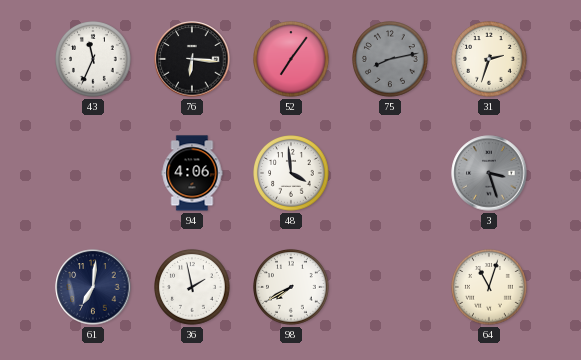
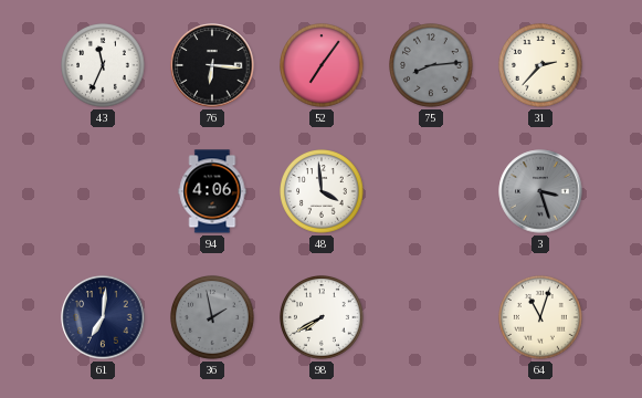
75: 8:13 -> 8:14 (432, 66)
31: 2:33 -> 2:37 (541, 66)
36 dial: white -> grey (213, 318)
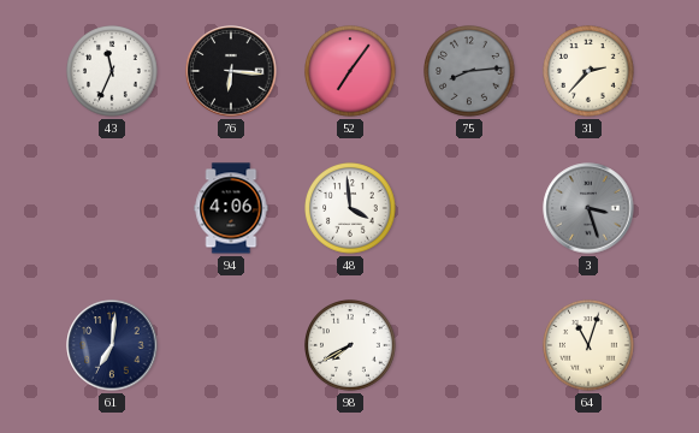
36: 1:58 -> none (213, 318)
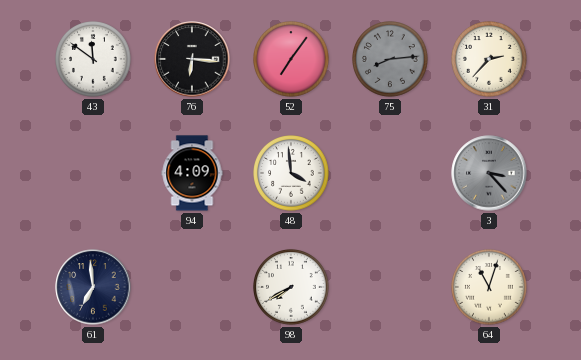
43: 11:34 -> 11:51 (94, 60)
94: 4:06 -> 4:09 (192, 173)
3: 3:27 -> 3:23 (489, 173)
61: 7:01 -> 6:59 (93, 287)
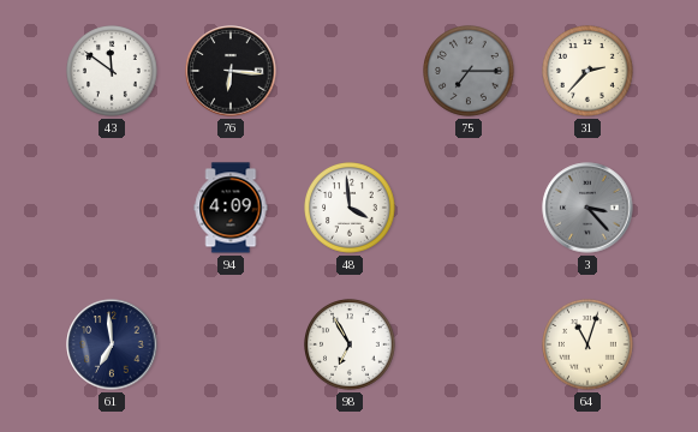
52: 7:06 -> none (292, 60)
75: 8:14 -> 7:15 (470, 72)
98: 7:40 -> 6:55 (351, 346)
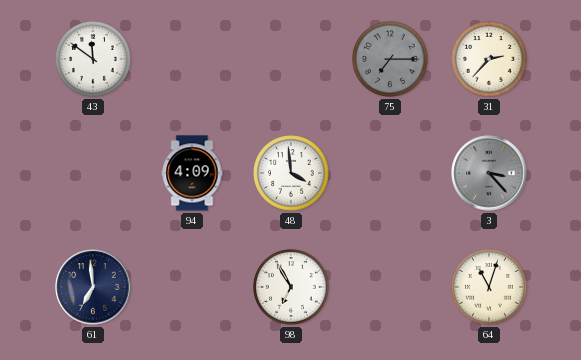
76: 6:16 -> none (231, 71)
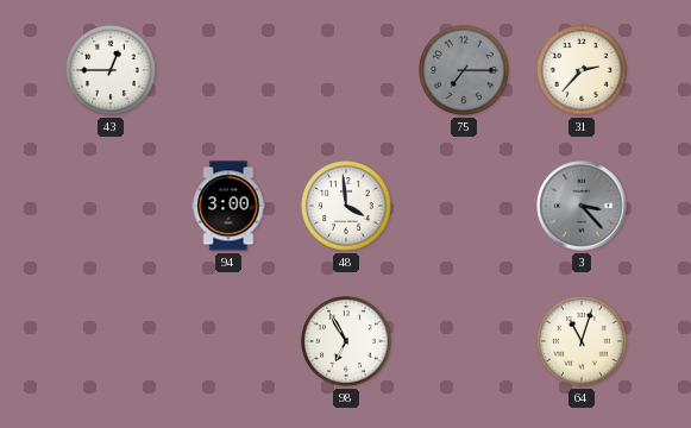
43: 11:51 -> 12:45 (112, 71)
94: 4:09 -> 3:00 (228, 206)
61: 6:59 -> none (93, 287)
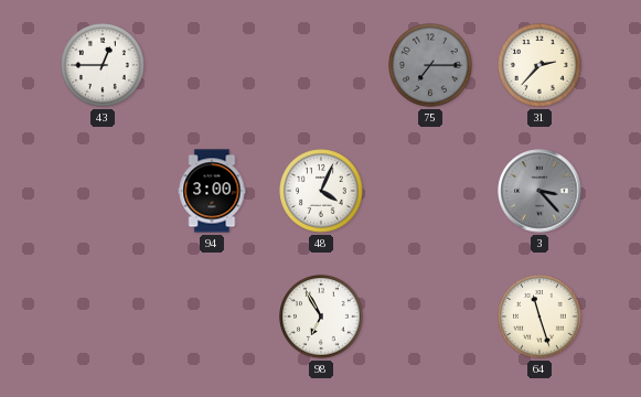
48: 3:59 -> 4:04 (322, 192)
64: 11:03 -> 11:27 (541, 318)
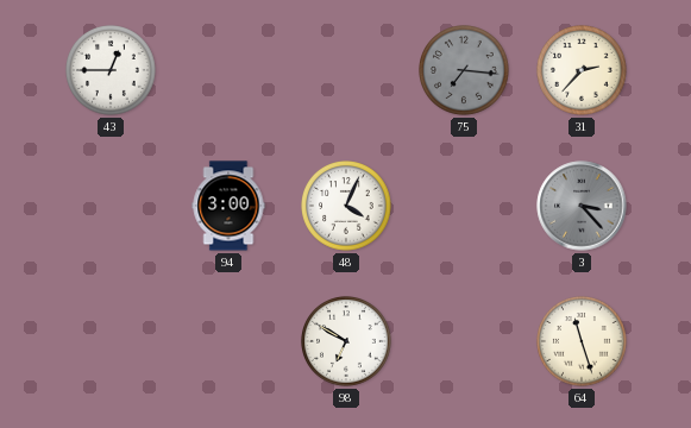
75: 7:15 -> 7:16 (465, 71)
98: 6:55 -> 6:50 (347, 342)
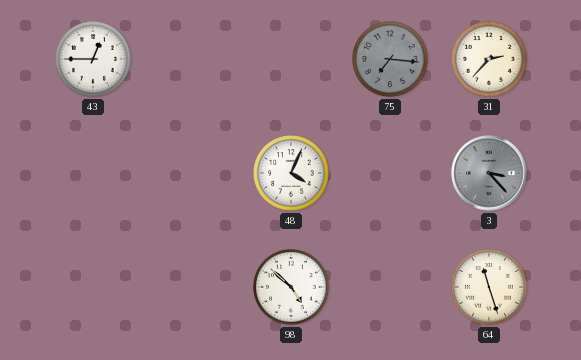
94: 3:00 -> none (228, 206)
98: 6:50 -> 4:52 (292, 288)
